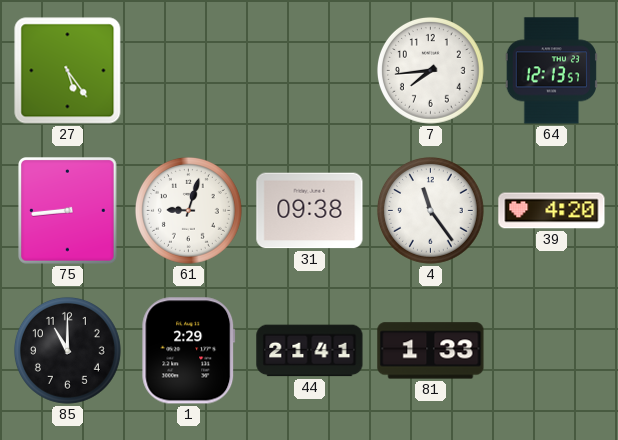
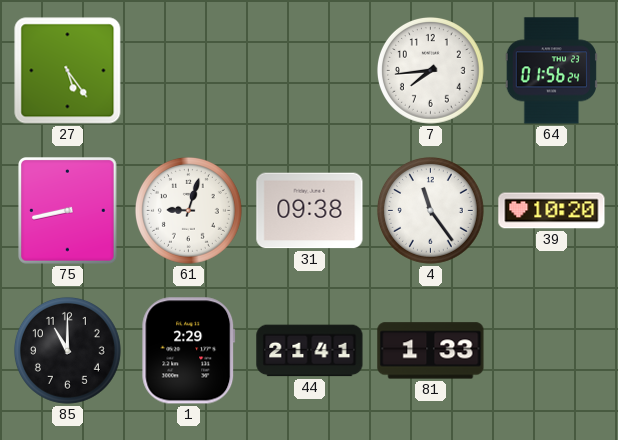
64: 12:13 -> 01:56 (551, 71)
75: 8:44 -> 8:43 (68, 211)
39: 4:20 -> 10:20 (552, 211)
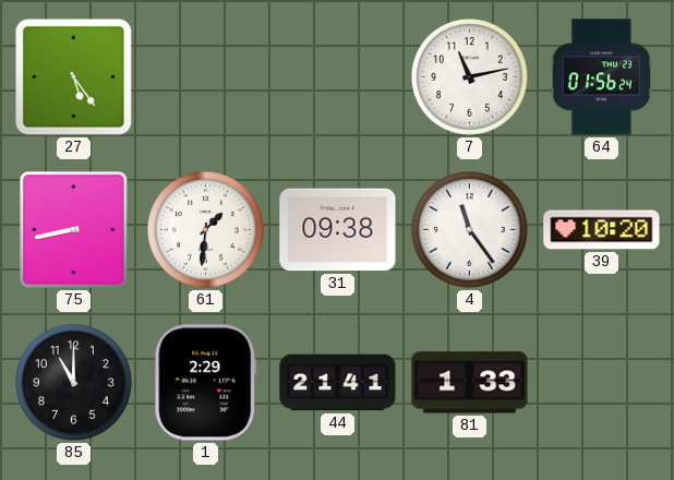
7: 7:44 -> 11:13 (469, 76)
61: 9:03 -> 1:31 (205, 229)
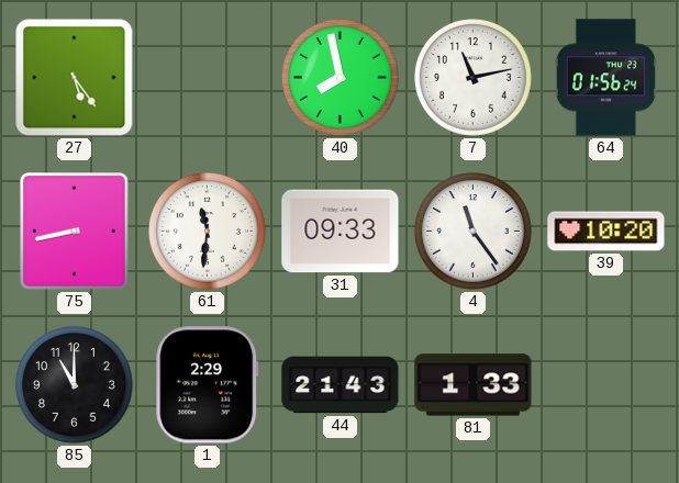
40: none -> 7:58 (340, 77)
61: 1:31 -> 11:31 (207, 231)
31: 09:38 -> 09:33 (341, 232)
44: 21:41 -> 21:43 (341, 385)
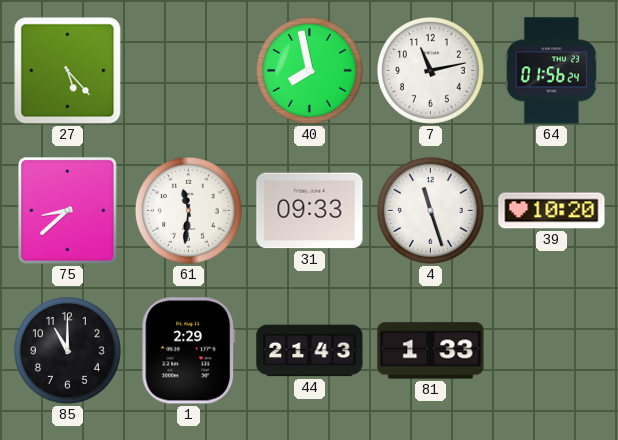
27: 5:24 -> 5:23 (68, 71)
75: 8:43 -> 8:38 (68, 211)
4: 11:24 -> 11:27 (430, 210)
